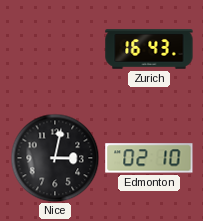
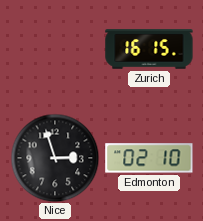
Zurich: 16:43 -> 16:15 (149, 49)
Nice: 3:02 -> 2:57 (55, 158)
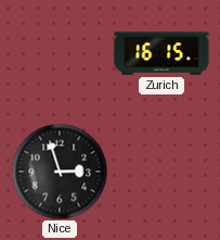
Edmonton: 02:10 -> none (149, 158)
